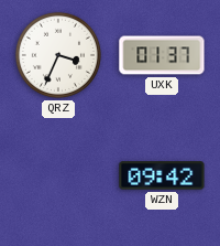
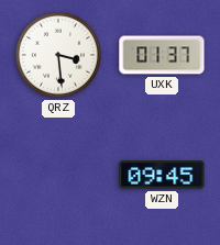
QRZ: 3:34 -> 3:29 (58, 55)
WZN: 09:42 -> 09:45 (162, 175)
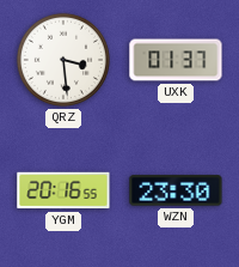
YGM: none -> 20:16 (63, 190)
WZN: 09:45 -> 23:30 (176, 190)
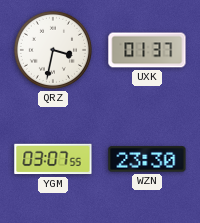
QRZ: 3:29 -> 3:32 (53, 50)
YGM: 20:16 -> 03:07 (53, 159)
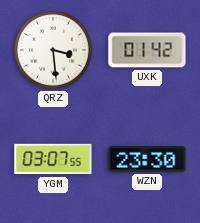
QRZ: 3:32 -> 3:29 (53, 50)
UXK: 01:37 -> 01:42 (147, 50)
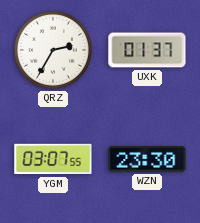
QRZ: 3:29 -> 2:35 (53, 50)
UXK: 01:42 -> 01:37 (147, 50)
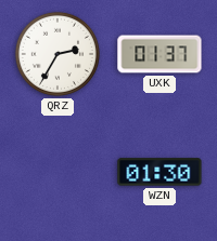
YGM: 03:07 -> none (53, 159)
WZN: 23:30 -> 01:30 (159, 172)
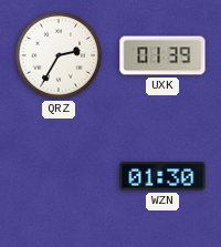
UXK: 01:37 -> 01:39 (162, 55)
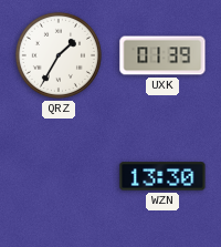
QRZ: 2:35 -> 1:35 (59, 55)
WZN: 01:30 -> 13:30 (162, 176)
